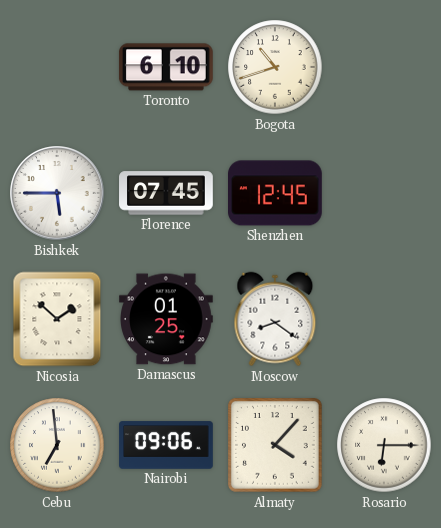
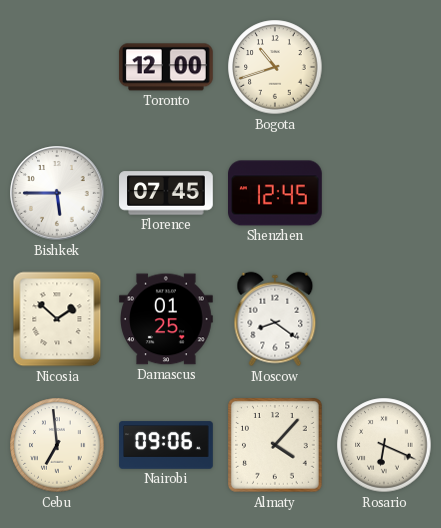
Toronto: 6:10 -> 12:00 (166, 67)
Rosario: 6:15 -> 6:19 (384, 445)
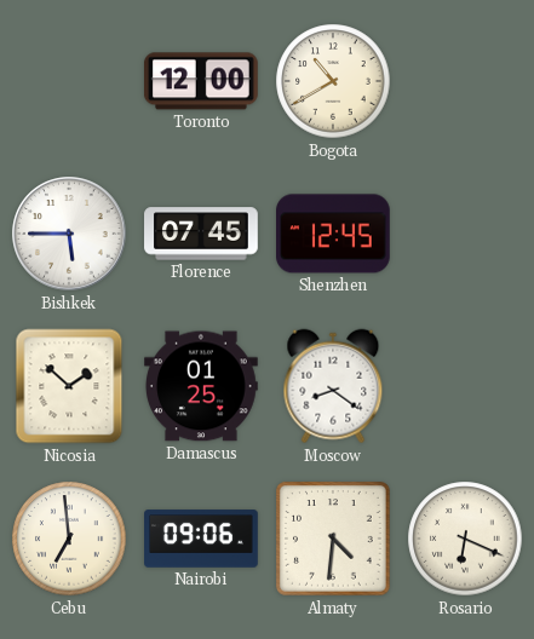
Bogota: 10:42 -> 10:40 (333, 81)
Almaty: 4:07 -> 4:31 (334, 540)
